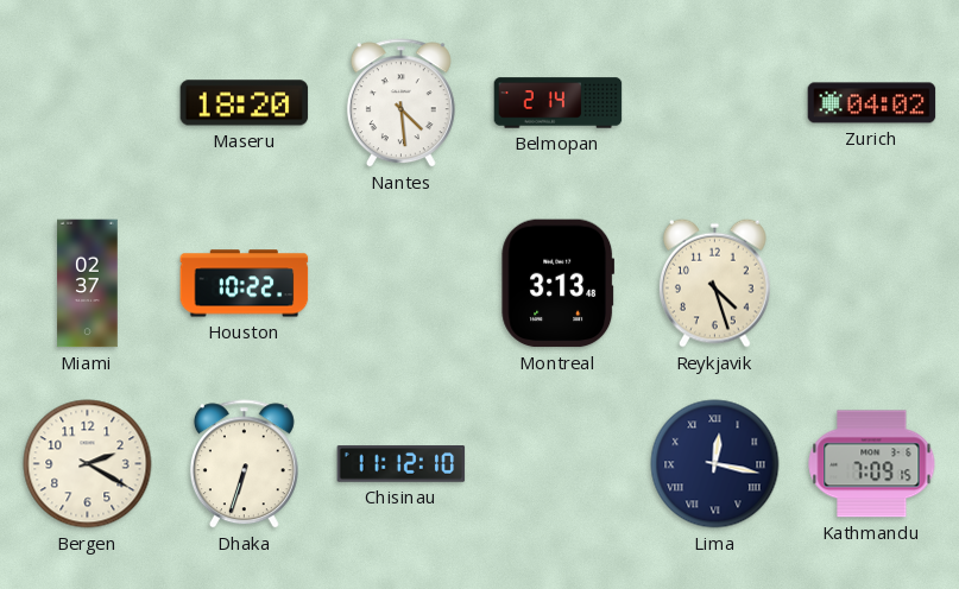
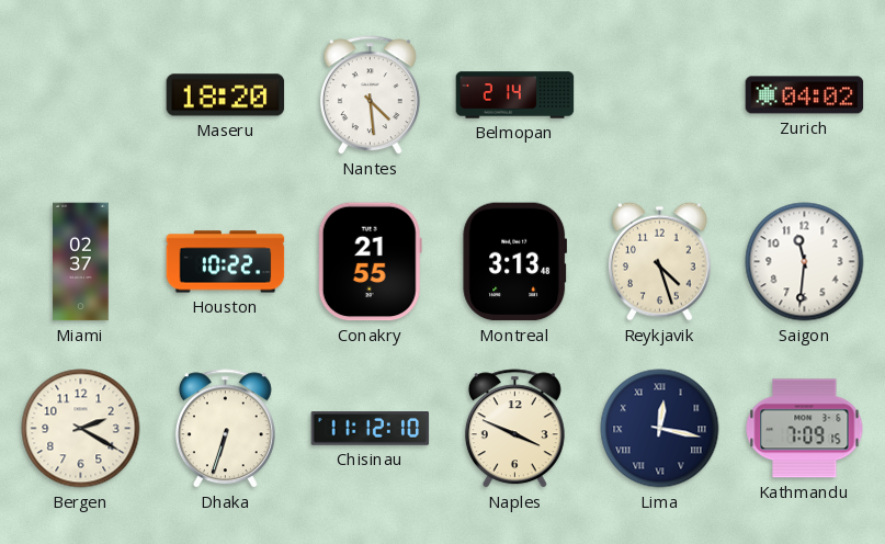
Conakry: none -> 21:55 (370, 262)
Saigon: none -> 11:31 (805, 262)
Naples: none -> 3:49 (514, 429)
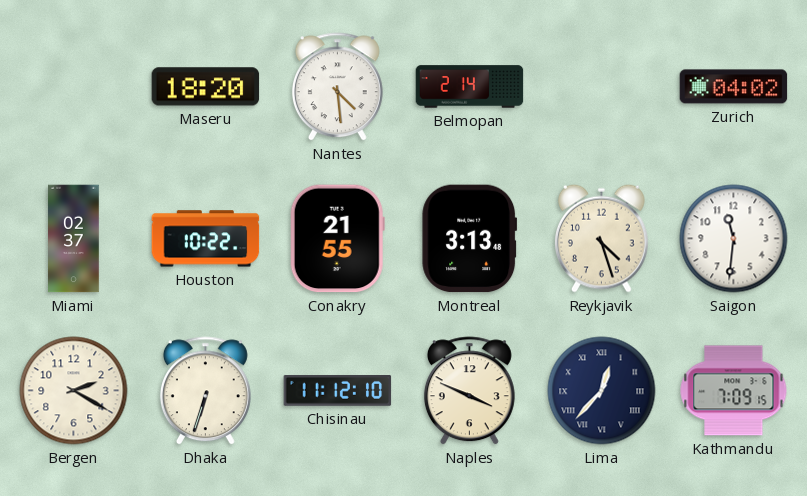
Lima: 12:17 -> 12:37 (602, 391)
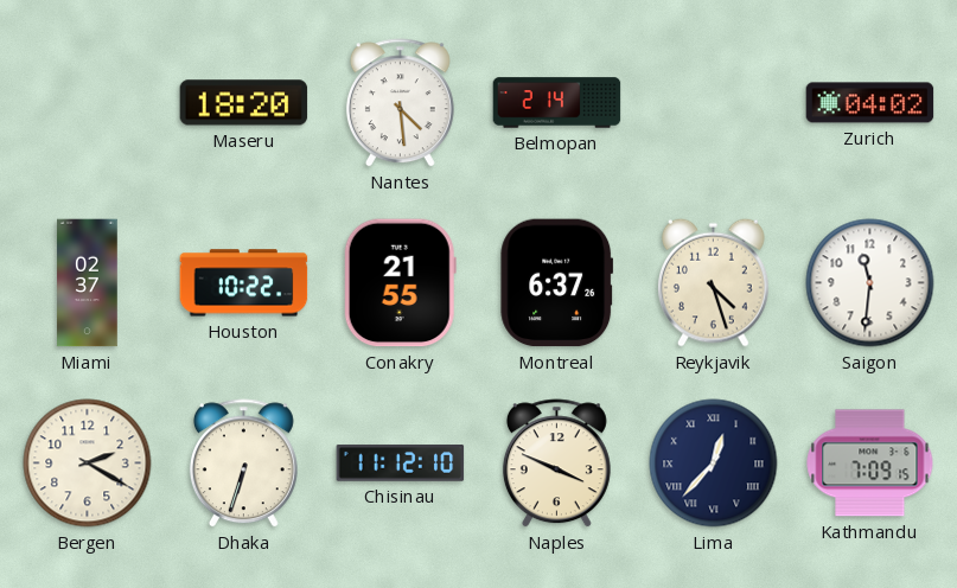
Montreal: 3:13 -> 6:37 (557, 283)
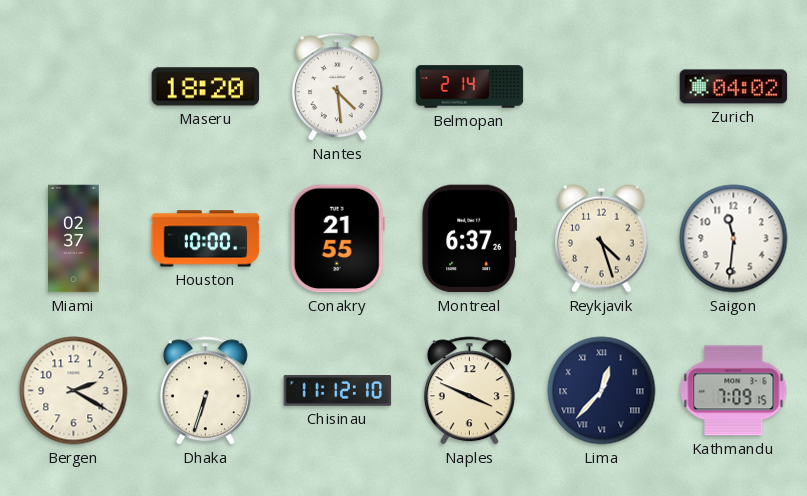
Houston: 10:22 -> 10:00 (206, 239)
